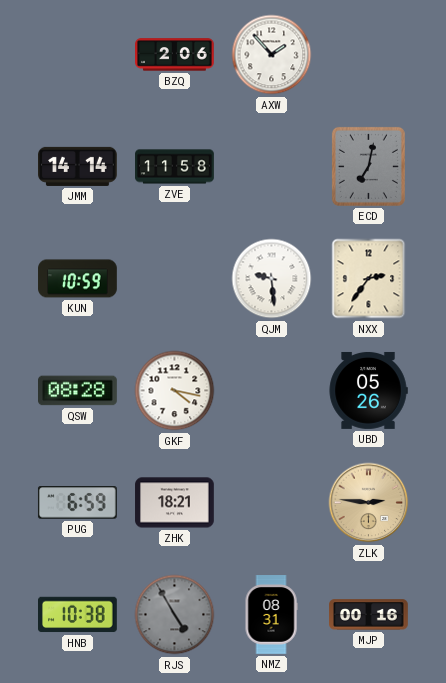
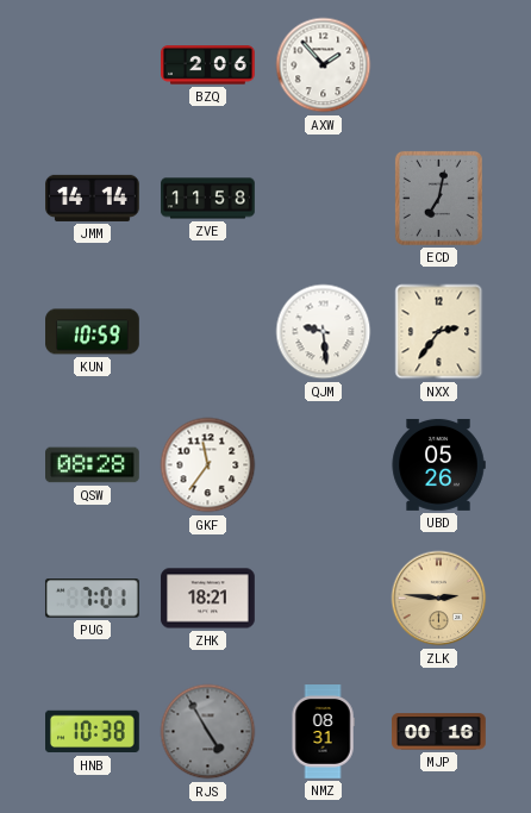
GKF: 4:17 -> 11:36 (208, 465)
PUG: 6:59 -> 7:01 (93, 599)
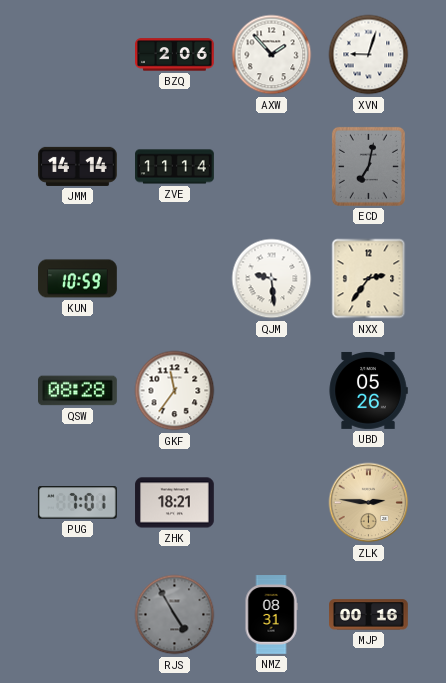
XVN: none -> 9:03 (369, 55)
ZVE: 11:58 -> 11:14 (175, 167)
HNB: 10:38 -> none (93, 732)
